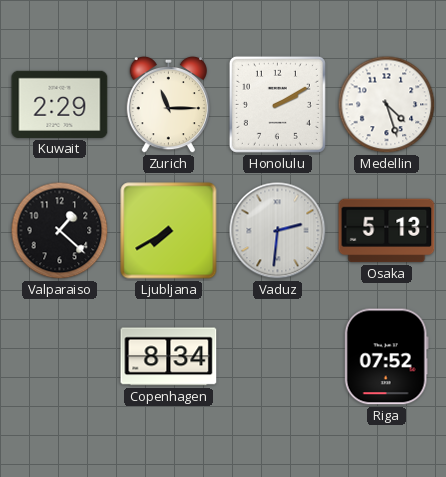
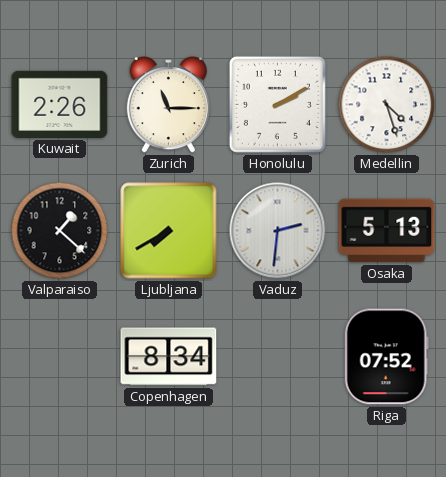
Kuwait: 2:29 -> 2:26 (60, 104)
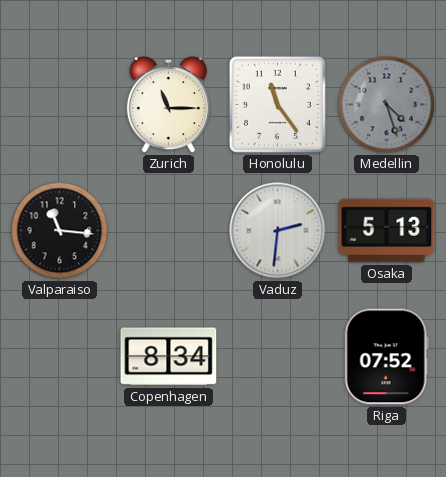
Kuwait: 2:26 -> none (60, 104)
Honolulu: 2:10 -> 11:24 (277, 104)
Medellin dial: white -> grey (387, 105)
Valparaiso: 1:22 -> 11:16 (60, 231)
Ljubljana: 7:40 -> none (169, 231)
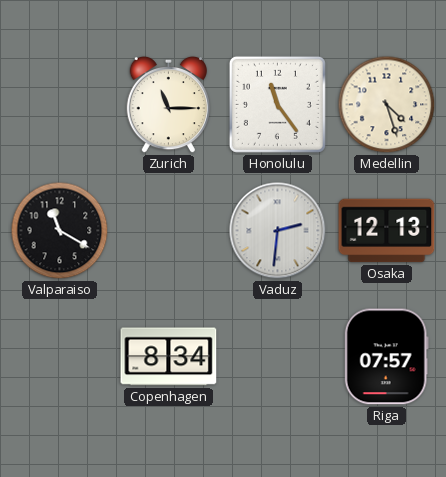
Medellin dial: grey -> cream (387, 105)
Valparaiso: 11:16 -> 11:20 (60, 231)
Osaka: 5:13 -> 12:13 (387, 231)
Riga: 07:52 -> 07:57 (386, 357)
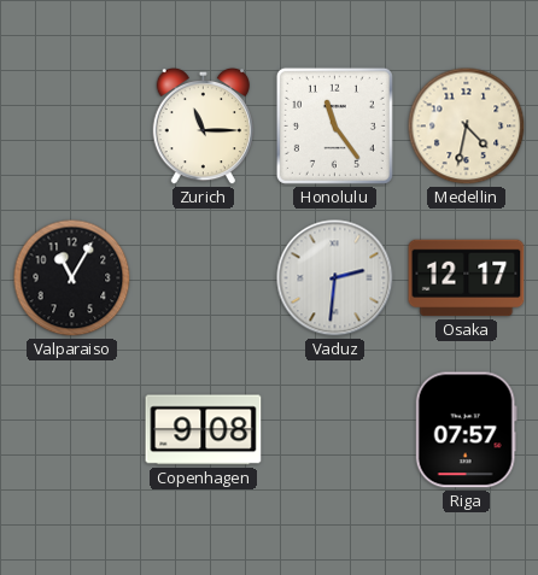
Medellin: 4:27 -> 4:32 (467, 127)
Valparaiso: 11:20 -> 11:05 (72, 278)
Osaka: 12:13 -> 12:17 (467, 278)
Copenhagen: 8:34 -> 9:08 (204, 430)
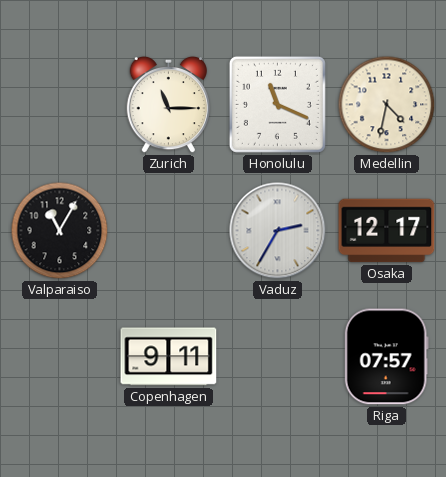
Honolulu: 11:24 -> 11:19 (277, 104)
Vaduz: 2:31 -> 2:35 (278, 231)
Copenhagen: 9:08 -> 9:11 (169, 357)
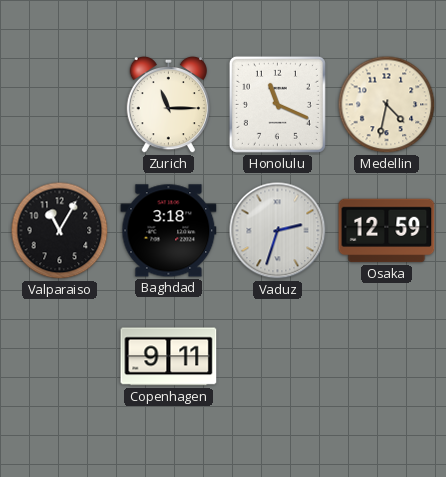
Baghdad: none -> 3:18 (169, 231)
Vaduz: 2:35 -> 2:33 (278, 231)
Osaka: 12:17 -> 12:59 (387, 231)
Riga: 07:57 -> none (386, 357)
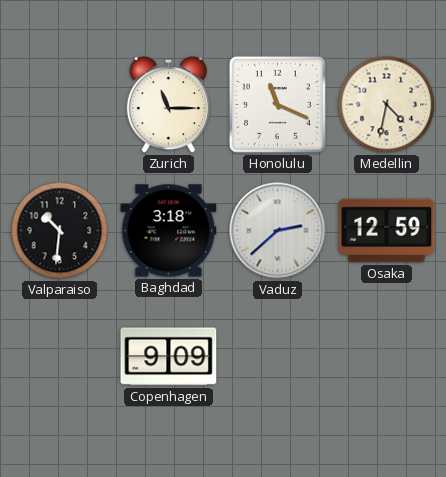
Valparaiso: 11:05 -> 10:31 (60, 231)
Vaduz: 2:33 -> 2:38 (278, 231)
Copenhagen: 9:11 -> 9:09 (169, 357)
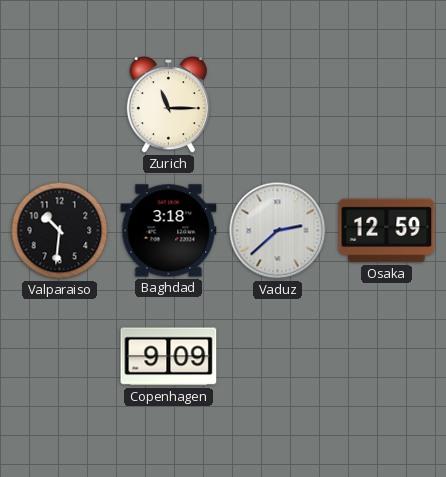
Honolulu: 11:19 -> none (277, 104)
Medellin: 4:32 -> none (387, 105)
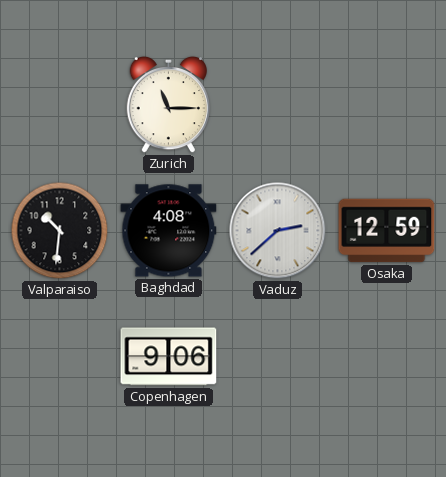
Baghdad: 3:18 -> 4:08 (169, 231)
Copenhagen: 9:09 -> 9:06 (169, 357)
